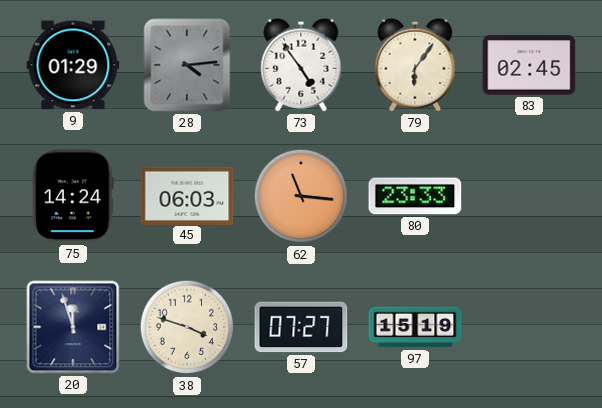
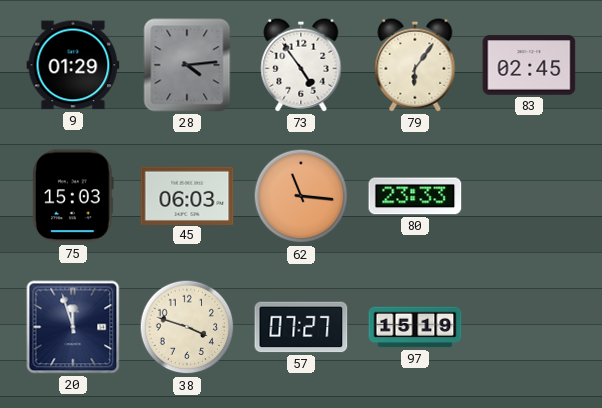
75: 14:24 -> 15:03 (74, 196)
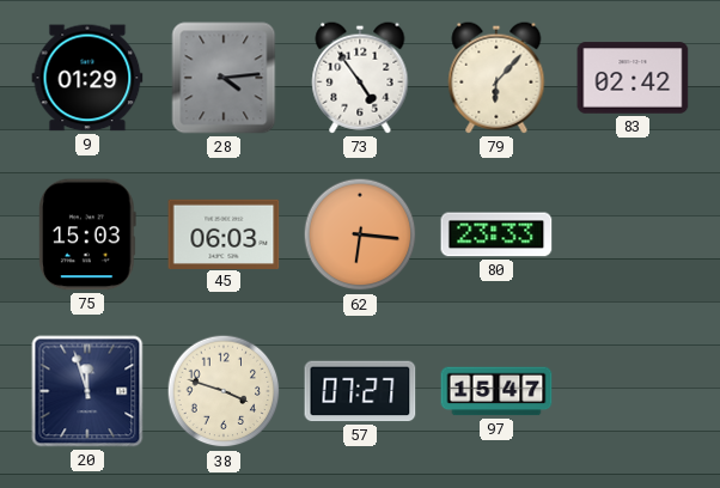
79: 6:06 -> 6:07 (496, 78)
83: 02:45 -> 02:42 (633, 78)
62: 11:16 -> 6:16 (360, 234)
97: 15:19 -> 15:47 (496, 391)
